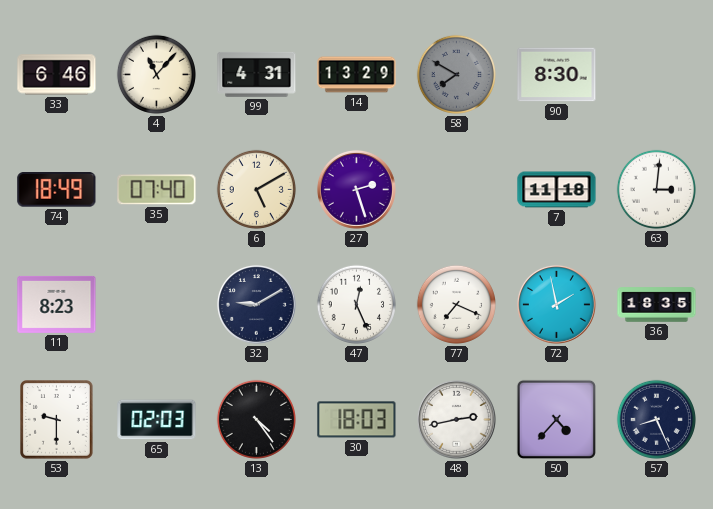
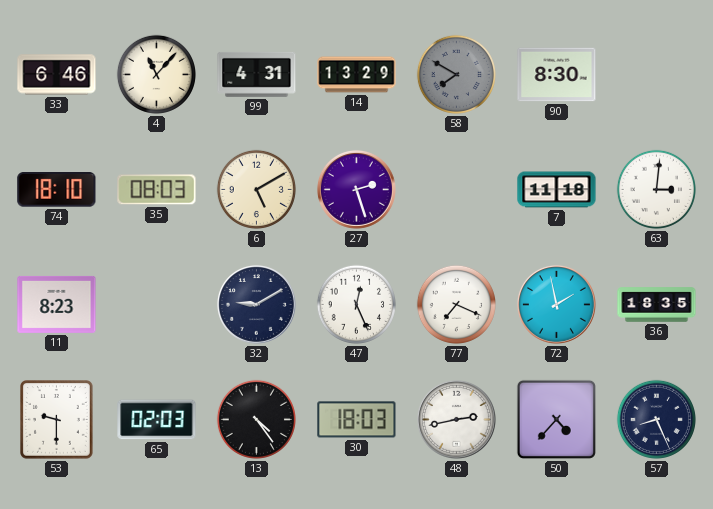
74: 18:49 -> 18:10 (57, 190)
35: 07:40 -> 08:03 (157, 190)
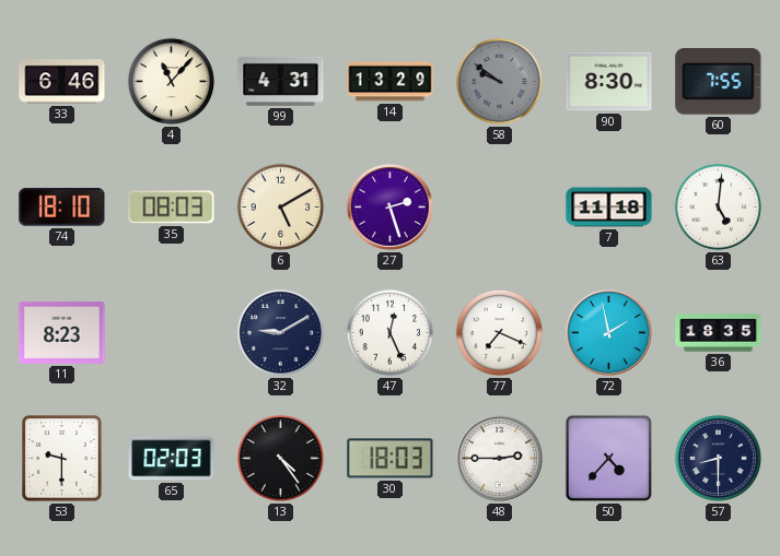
58: 7:50 -> 9:51 (499, 81)
60: none -> 7:55 (719, 82)
63: 3:01 -> 5:01 (718, 206)
48: 2:43 -> 2:45 (499, 458)
57: 8:26 -> 8:30 (718, 458)
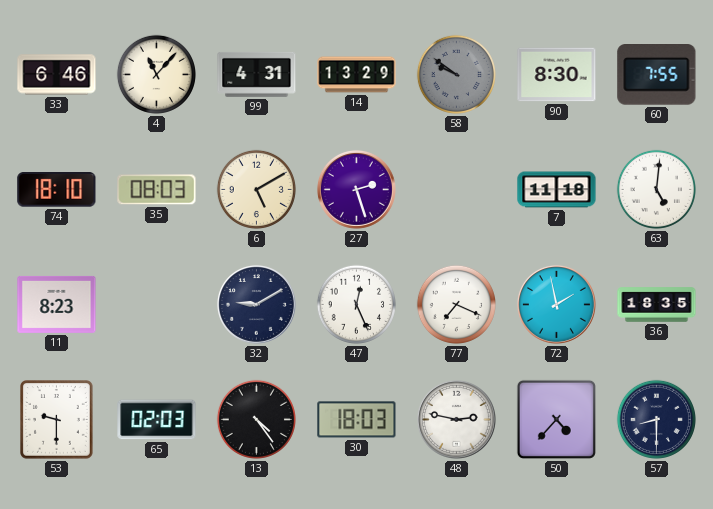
48: 2:45 -> 2:47 (456, 419)
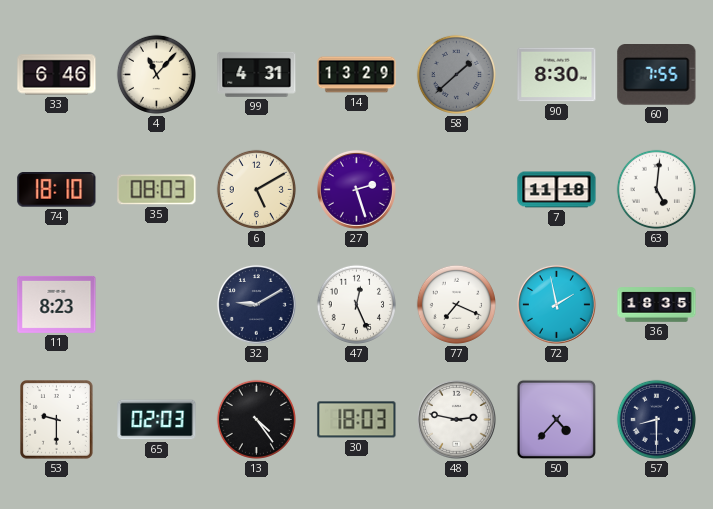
58: 9:51 -> 1:38 (456, 74)
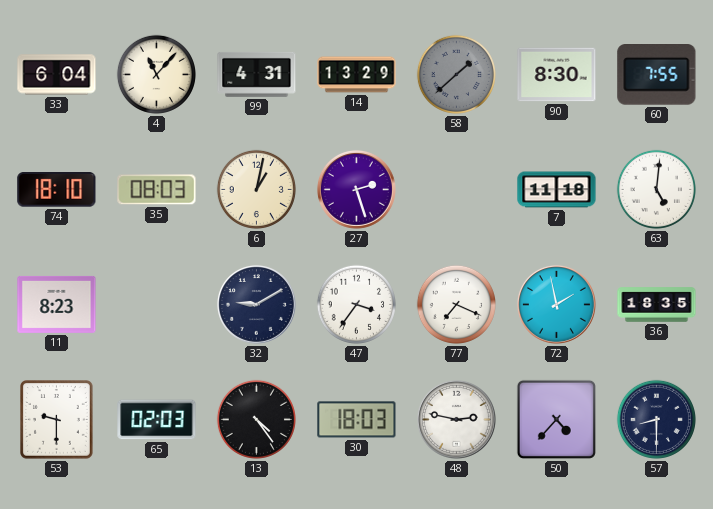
33: 6:46 -> 6:04 (57, 75)
6: 5:10 -> 1:02 (256, 189)
47: 12:26 -> 3:36 (356, 304)
